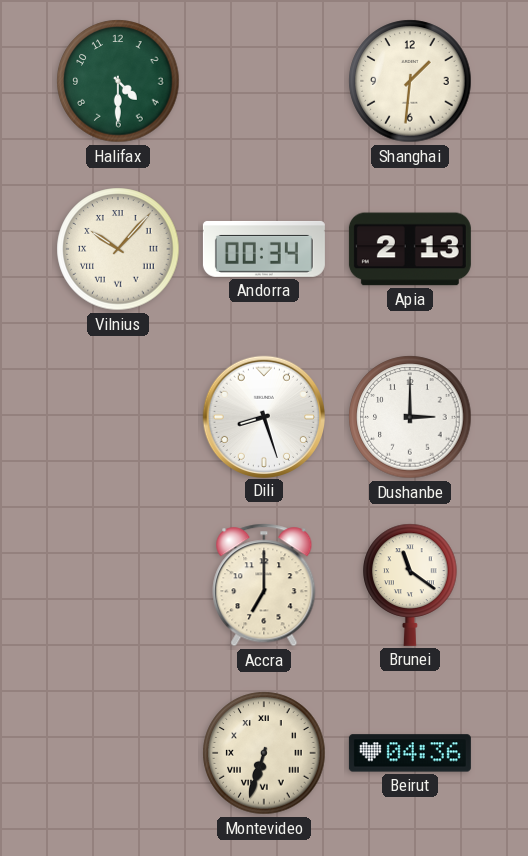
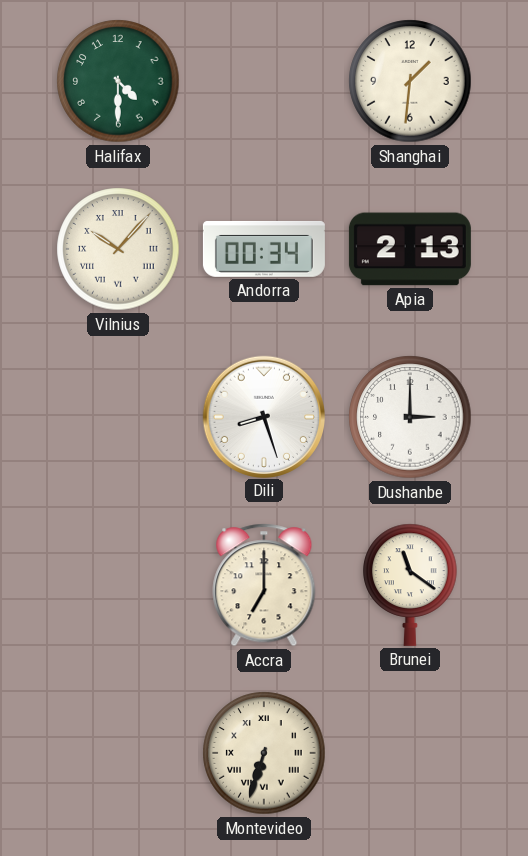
Beirut: 04:36 -> none (410, 753)
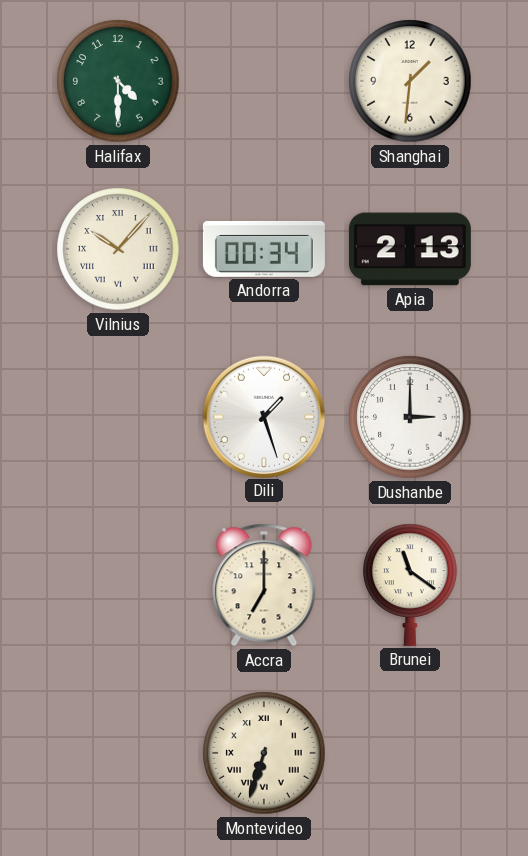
Dili: 8:27 -> 1:27 (263, 416)
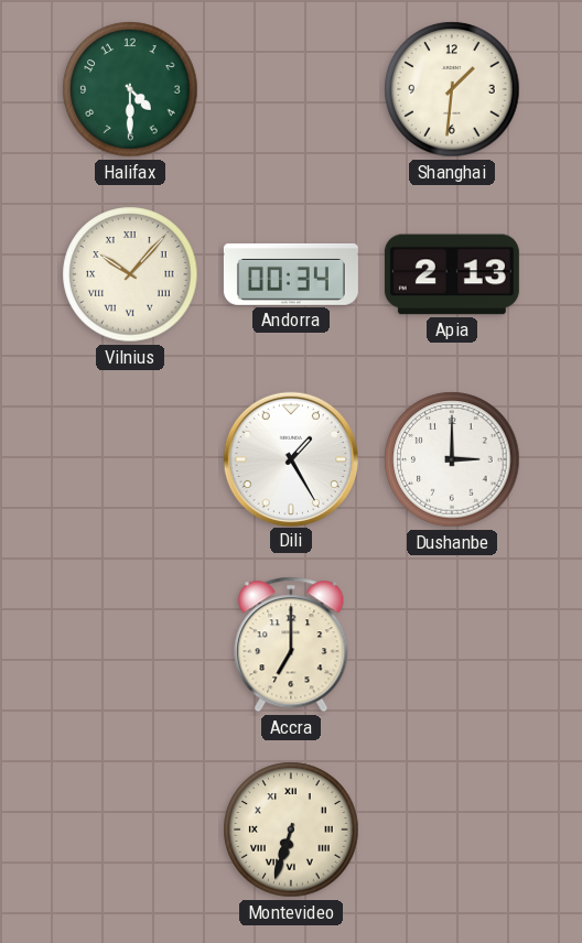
Dili: 1:27 -> 1:25 (290, 458)
Brunei: 11:21 -> none (410, 585)
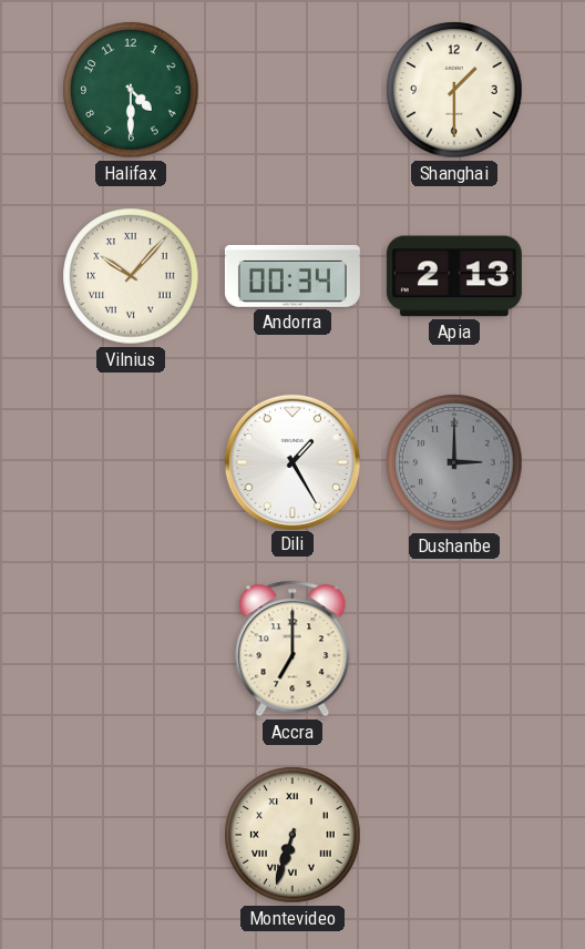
Shanghai: 1:31 -> 1:30 (454, 90)
Dushanbe dial: white -> grey (454, 462)
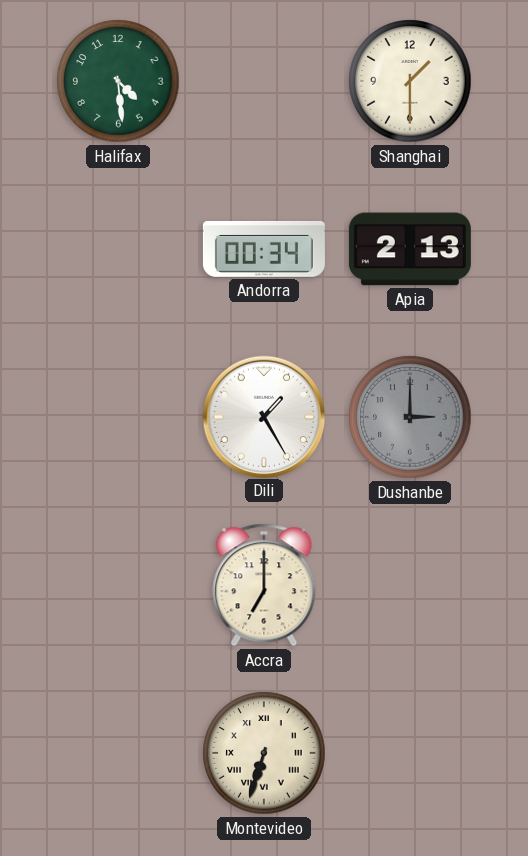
Halifax: 4:30 -> 4:29 (118, 81)
Vilnius: 10:07 -> none (131, 276)
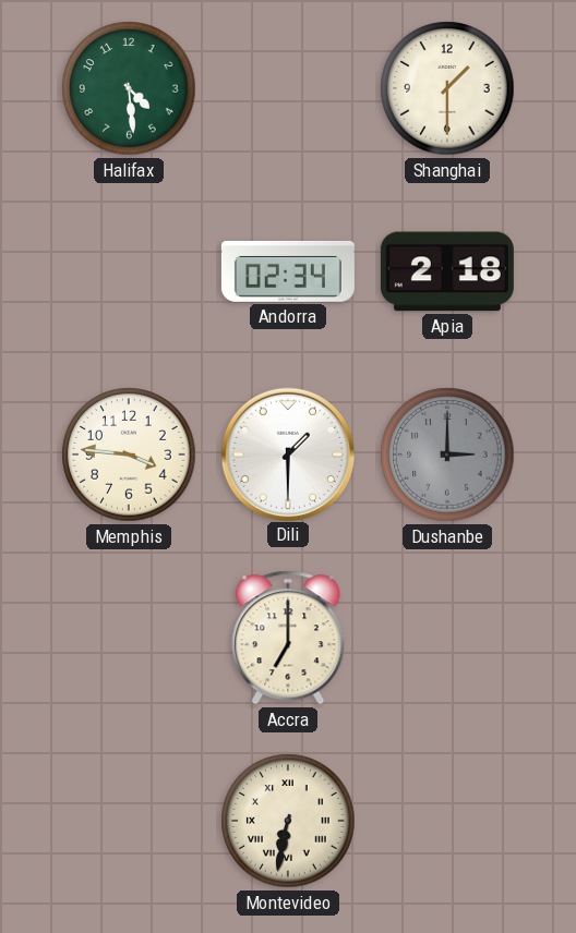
Andorra: 00:34 -> 02:34 (288, 271)
Apia: 2:13 -> 2:18 (447, 271)
Memphis: none -> 3:46 (129, 455)
Dili: 1:25 -> 1:30 (287, 453)
Montevideo: 6:33 -> 6:32 (288, 821)
